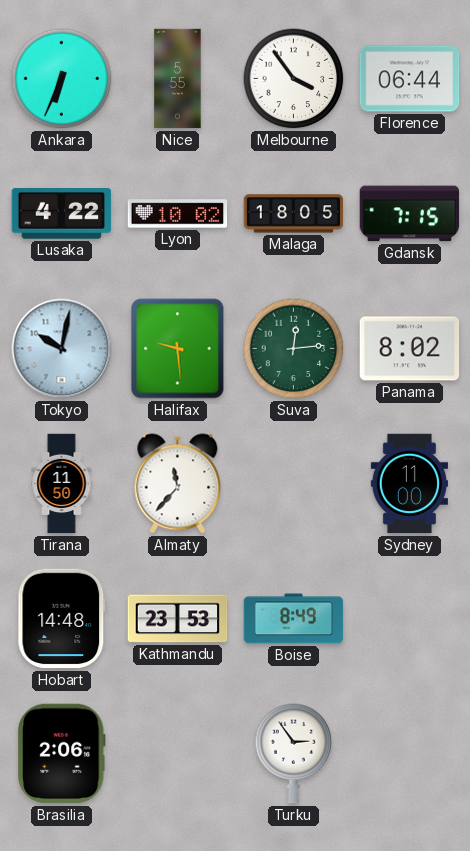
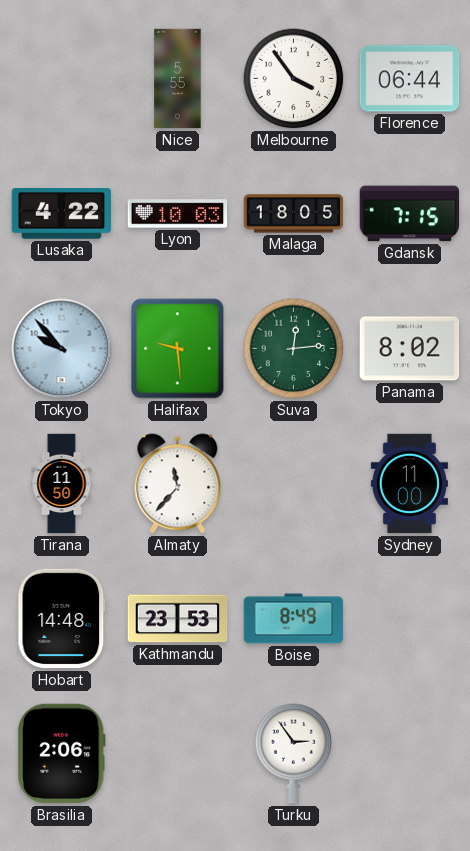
Ankara: 6:34 -> none (62, 79)
Lyon: 10:02 -> 10:03 (178, 214)
Tokyo: 10:02 -> 9:53 (62, 349)
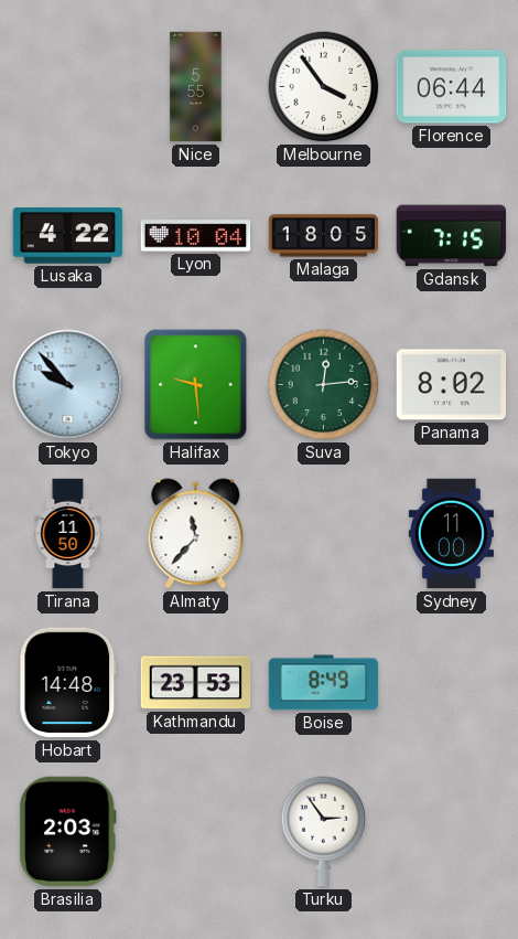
Lyon: 10:03 -> 10:04 (196, 236)
Brasilia: 2:06 -> 2:03 (68, 832)
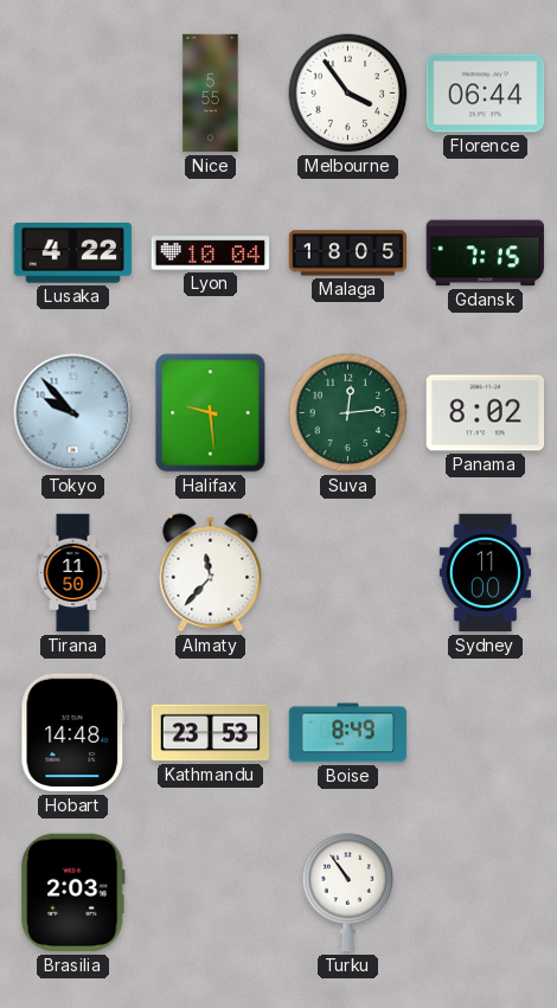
Turku: 2:54 -> 10:54 (348, 893)
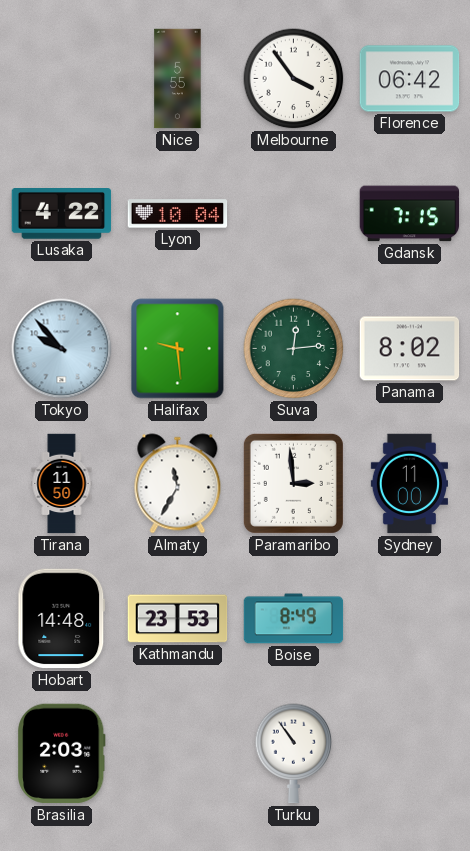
Florence: 06:44 -> 06:42 (410, 79)
Malaga: 18:05 -> none (348, 253)
Almaty: 11:37 -> 11:35 (178, 484)
Paramaribo: none -> 2:59 (293, 483)
